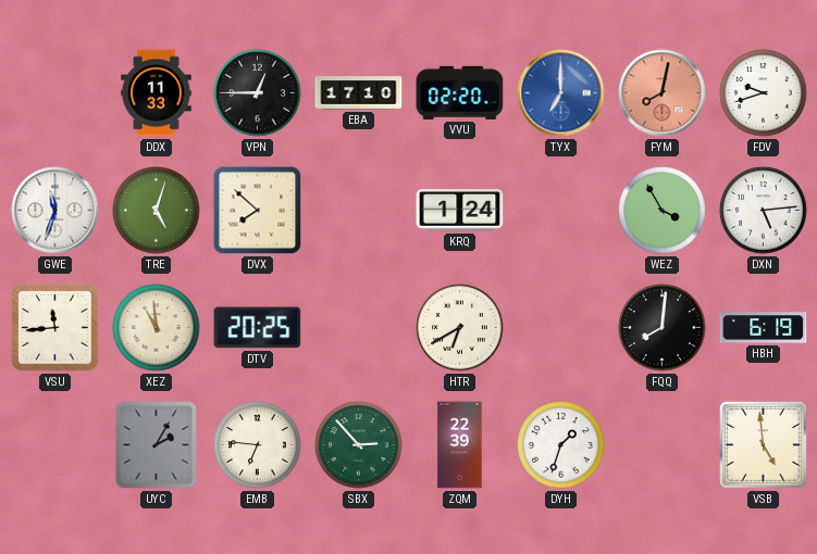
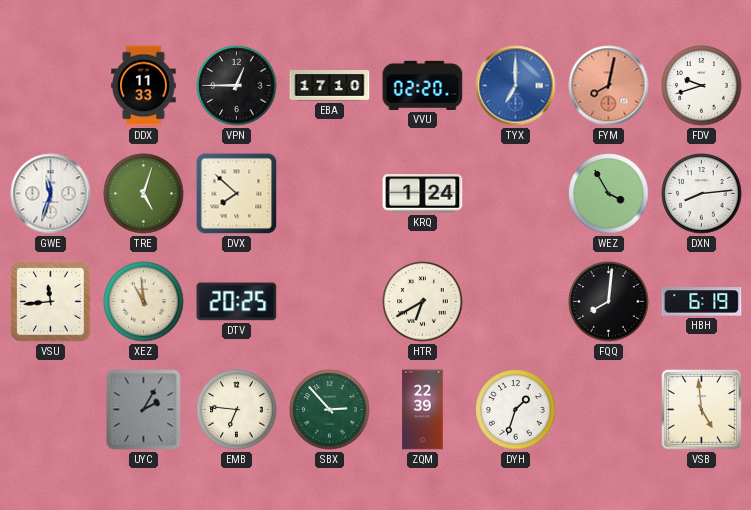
DXN: 5:14 -> 8:14 (702, 194)
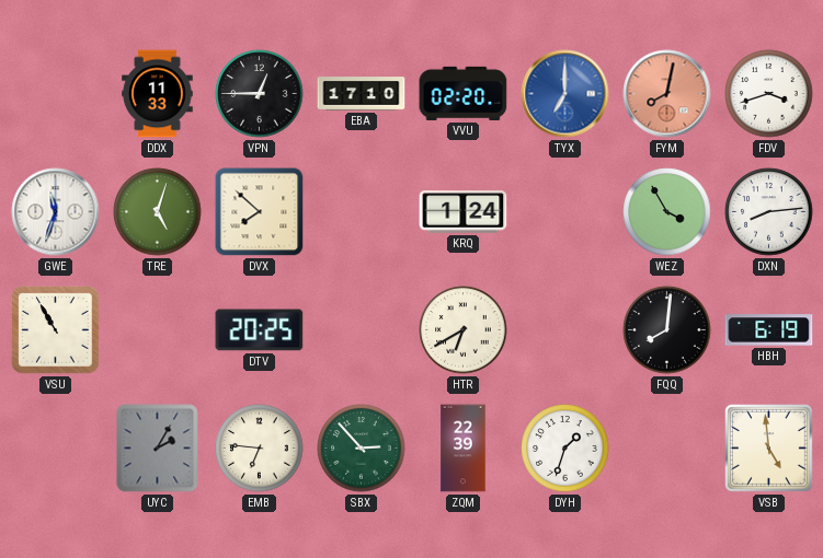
FDV: 9:42 -> 3:42 (769, 94)
VSU: 11:44 -> 10:55 (56, 330)
XEZ: 10:59 -> none (144, 302)
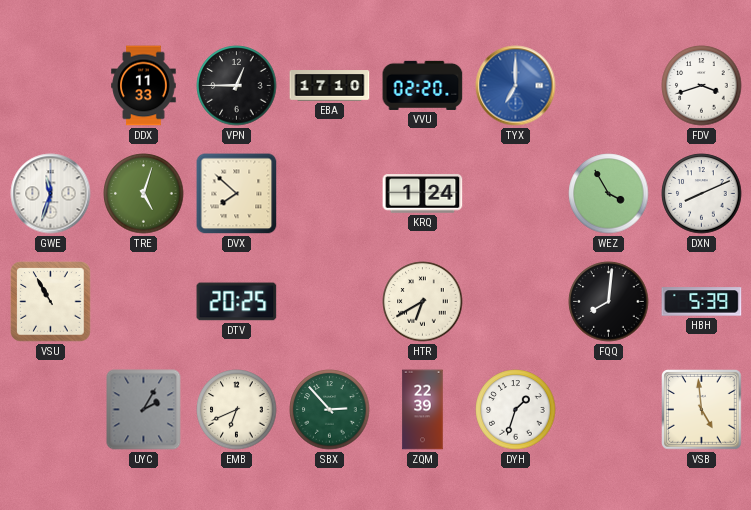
FYM: 8:02 -> none (667, 94)
DXN: 8:14 -> 8:11 (702, 194)
HBH: 6:19 -> 5:39 (702, 302)
EMB: 6:46 -> 6:41 (237, 410)
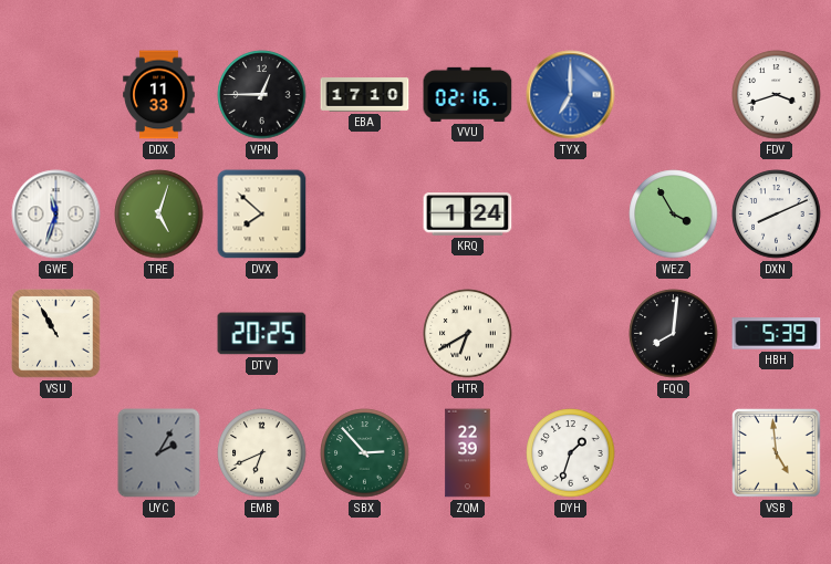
VVU: 02:20 -> 02:16 (468, 94)
